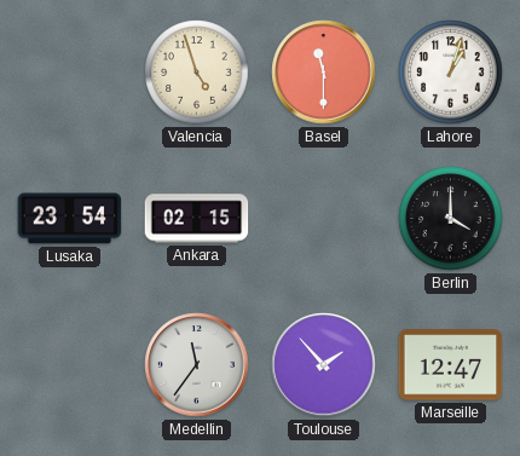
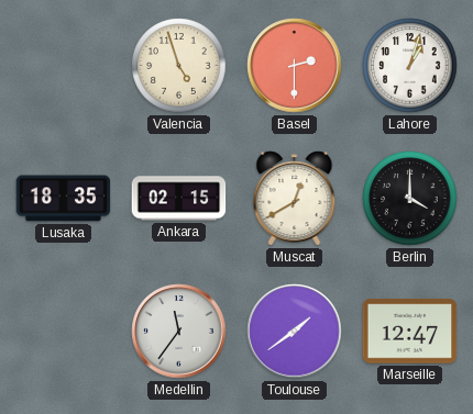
Basel: 11:30 -> 2:30 (295, 66)
Lusaka: 23:54 -> 18:35 (64, 199)
Muscat: none -> 12:40 (295, 199)
Toulouse: 1:53 -> 1:39 (295, 332)
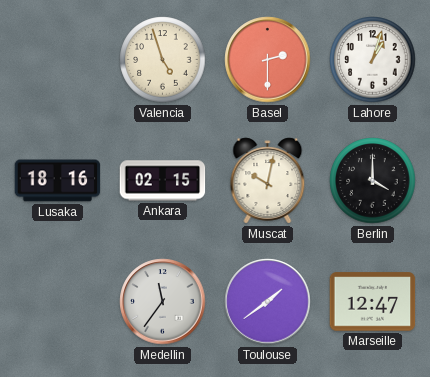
Lusaka: 18:35 -> 18:16 (58, 181)
Muscat: 12:40 -> 10:02 (268, 181)
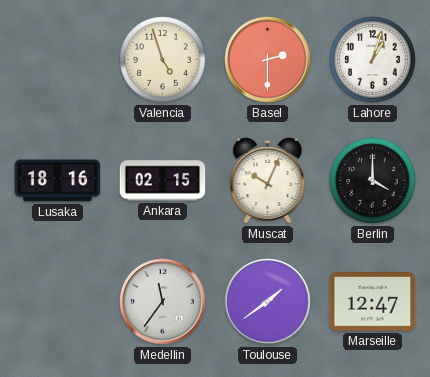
Muscat: 10:02 -> 10:04 (268, 181)
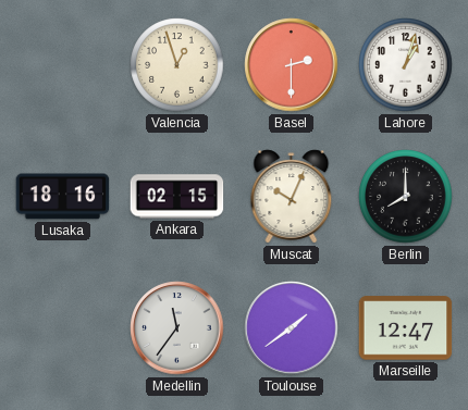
Valencia: 4:57 -> 12:57 (177, 65)
Berlin: 4:00 -> 8:00 (406, 197)
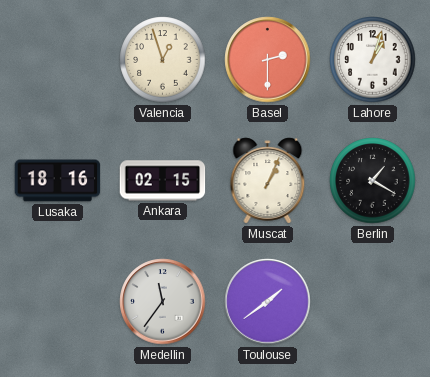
Muscat: 10:04 -> 1:04 (268, 181)
Berlin: 8:00 -> 1:20 (373, 181)
Marseille: 12:47 -> none (406, 328)
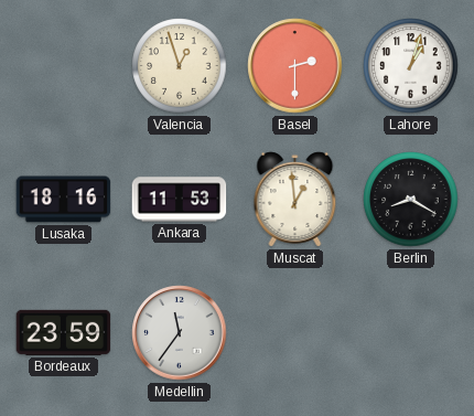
Ankara: 02:15 -> 11:53 (180, 200)
Muscat: 1:04 -> 12:59 (295, 200)
Berlin: 1:20 -> 8:20 (411, 200)
Bordeaux: none -> 23:59 (64, 332)
Toulouse: 1:39 -> none (268, 302)
